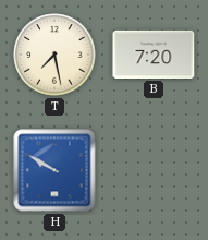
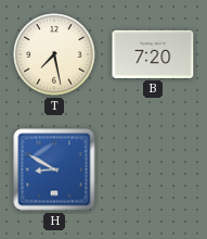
H: 9:50 -> 8:50 (54, 169)
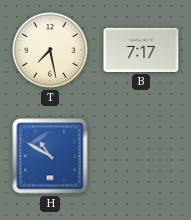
B: 7:20 -> 7:17 (141, 50)
H: 8:50 -> 10:50 (50, 156)
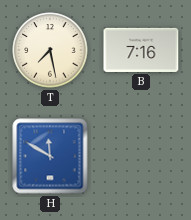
B: 7:17 -> 7:16 (141, 50)
H: 10:50 -> 11:50 (50, 156)
